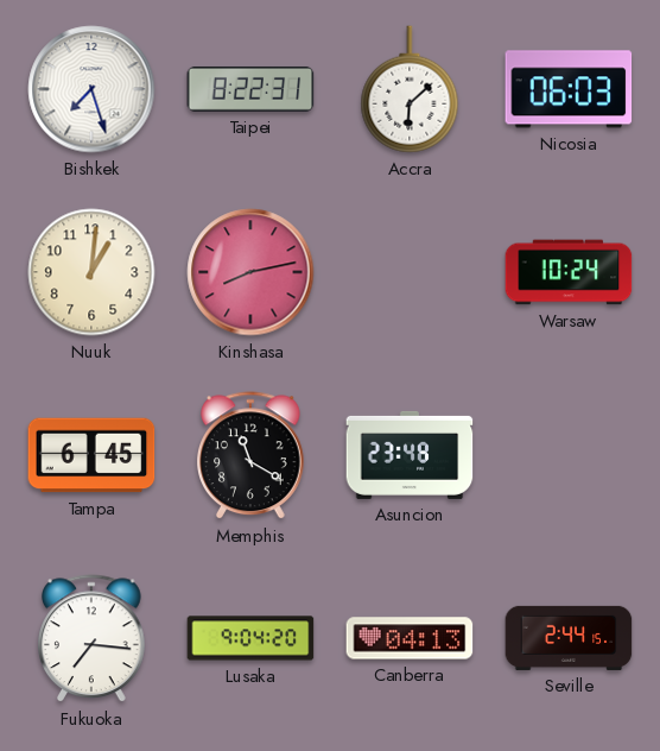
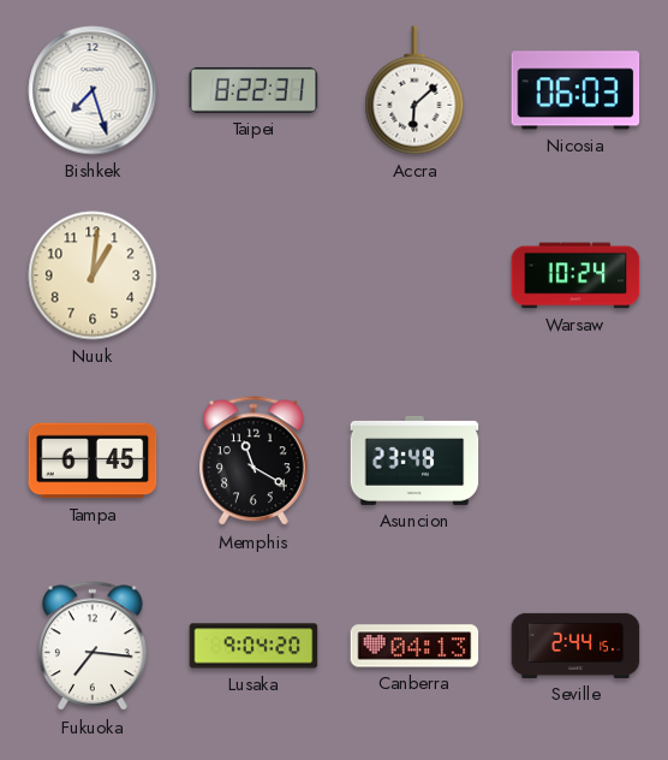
Kinshasa: 8:13 -> none (250, 272)
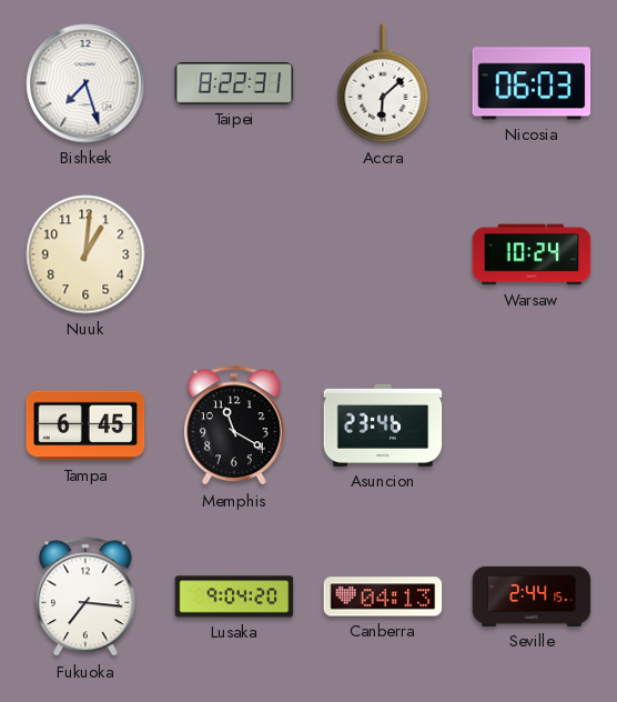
Asuncion: 23:48 -> 23:46 (383, 425)
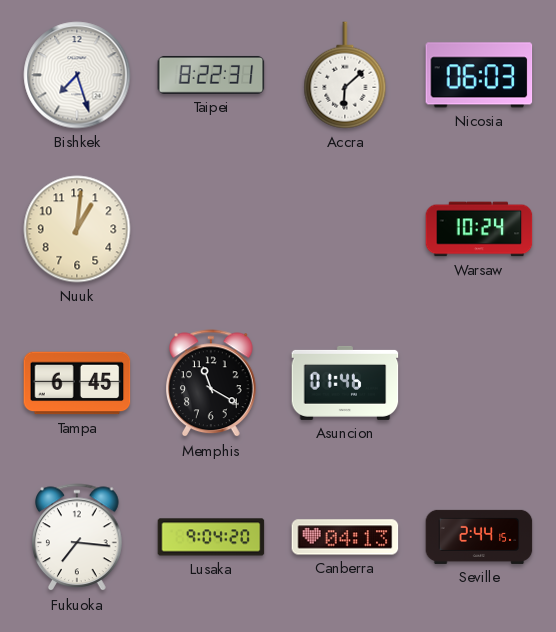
Asuncion: 23:46 -> 01:46 (345, 383)
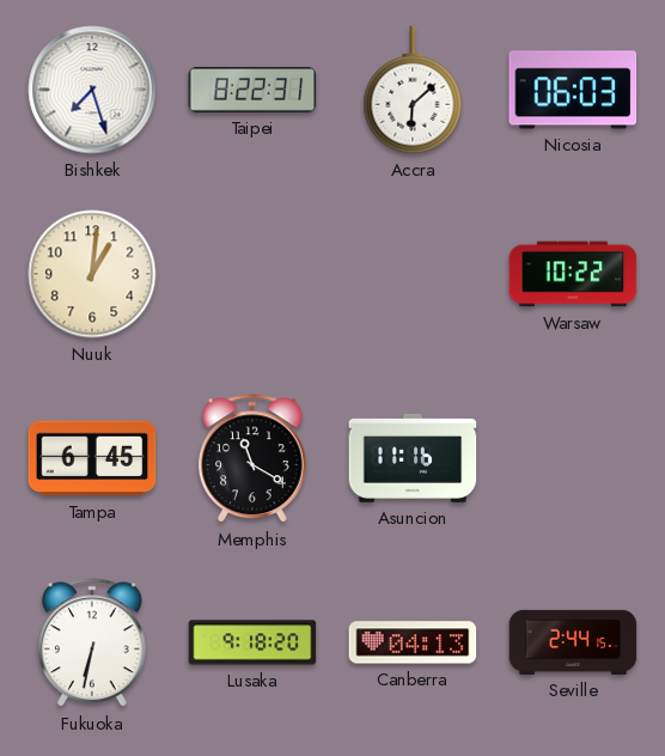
Warsaw: 10:24 -> 10:22 (573, 274)
Asuncion: 01:46 -> 11:16 (413, 458)
Fukuoka: 7:16 -> 6:32 (93, 644)
Lusaka: 9:04 -> 9:18 (252, 642)
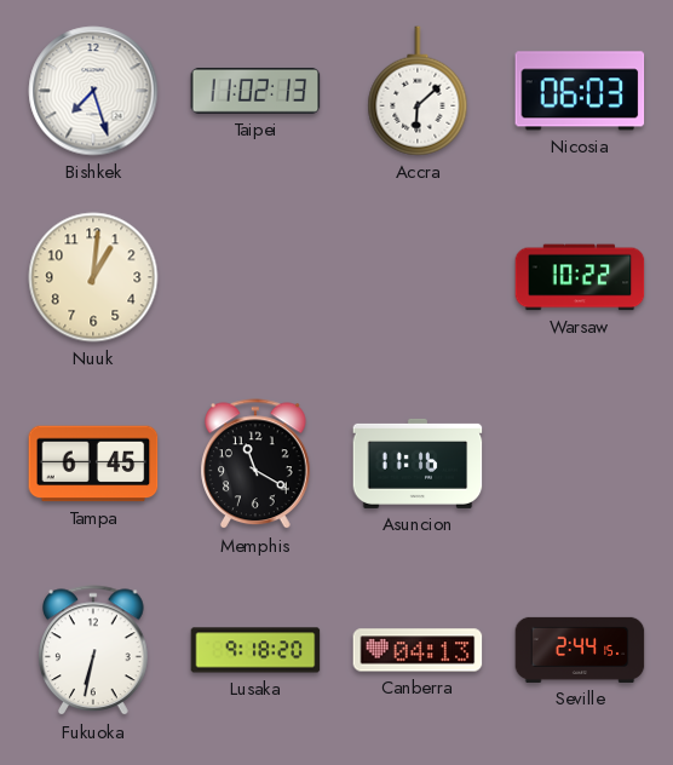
Taipei: 8:22 -> 11:02 (255, 91)
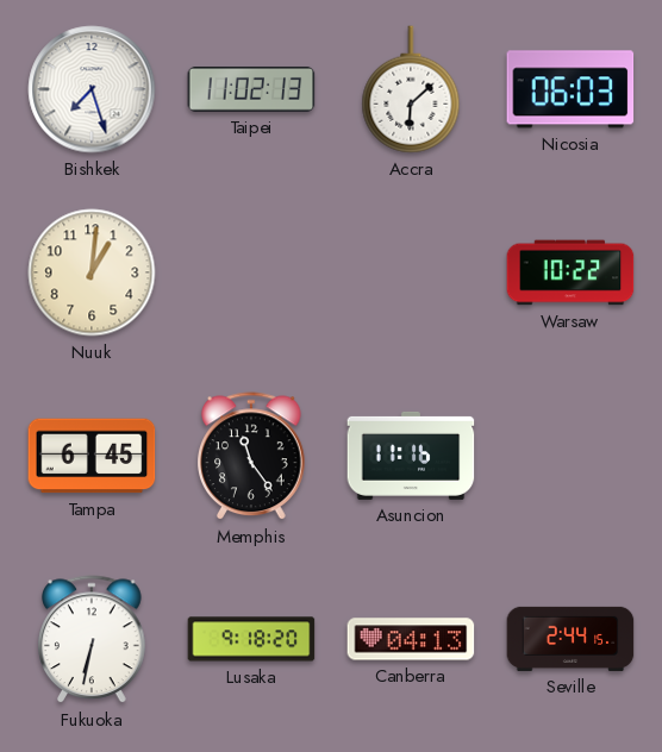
Memphis: 11:20 -> 11:24 (252, 457)
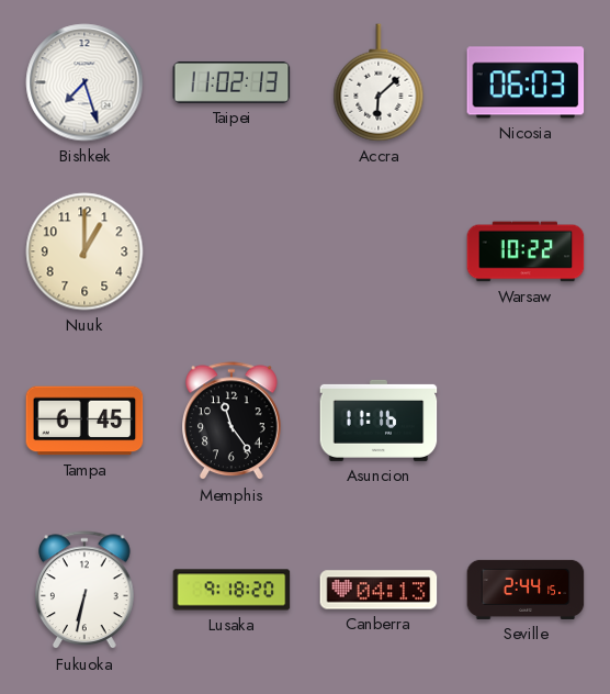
Nuuk: 1:01 -> 1:00 (84, 251)
